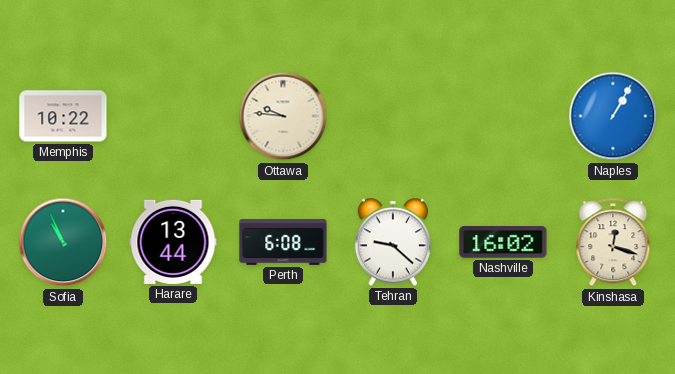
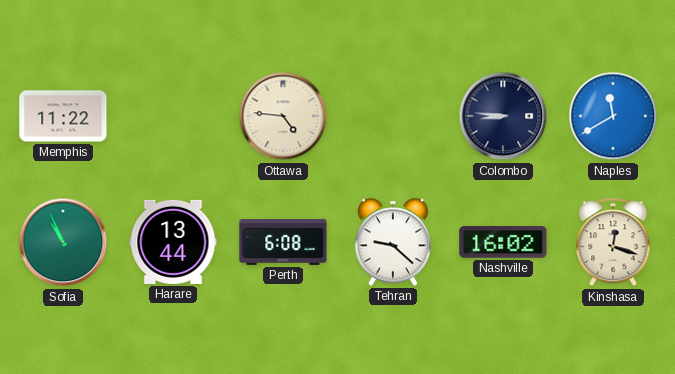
Memphis: 10:22 -> 11:22 (63, 116)
Ottawa: 9:46 -> 4:46 (283, 116)
Colombo: none -> 8:46 (503, 116)
Naples: 1:05 -> 11:40 (613, 116)
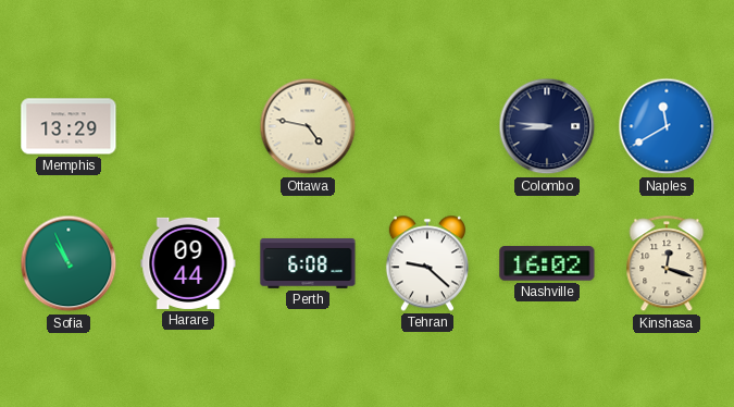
Memphis: 11:22 -> 13:29 (69, 126)
Ottawa: 4:46 -> 4:47 (308, 126)
Harare: 13:44 -> 09:44 (188, 263)
